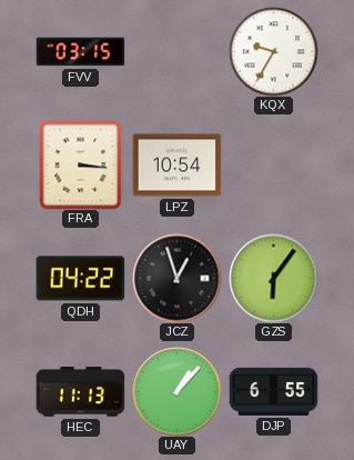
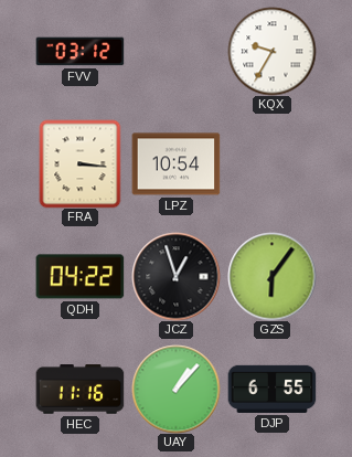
FVV: 03:15 -> 03:12 (79, 52)
HEC: 11:13 -> 11:16 (79, 390)
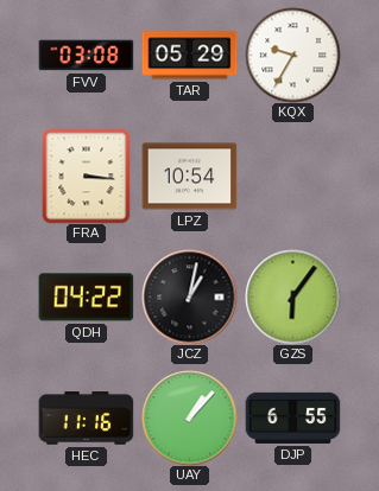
FVV: 03:12 -> 03:08 (86, 56)
TAR: none -> 05:29 (189, 56)
JCZ: 12:57 -> 1:02 (189, 296)
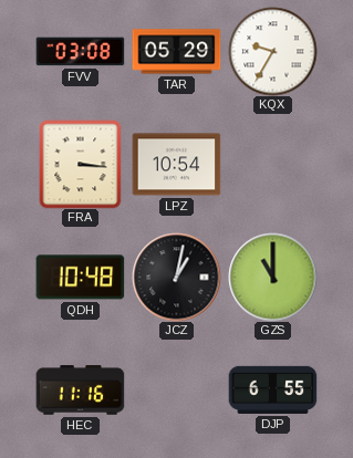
QDH: 04:22 -> 10:48 (80, 278)
GZS: 6:06 -> 11:00 (272, 277)
UAY: 1:07 -> none (189, 417)
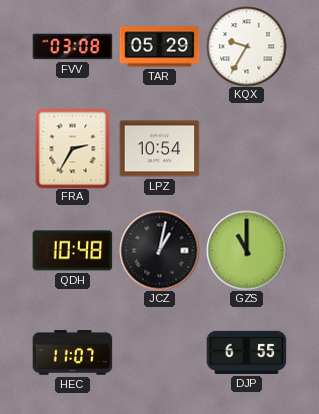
FRA: 3:16 -> 2:35 (73, 148)
HEC: 11:16 -> 11:07 (72, 353)
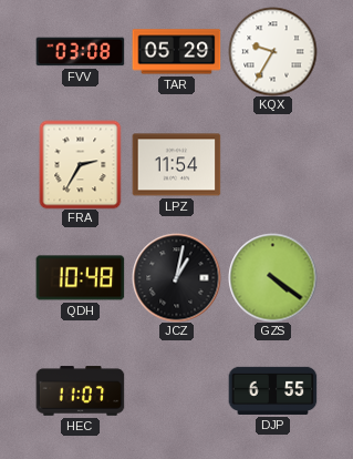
LPZ: 10:54 -> 11:54 (176, 165)
GZS: 11:00 -> 4:21 (272, 277)
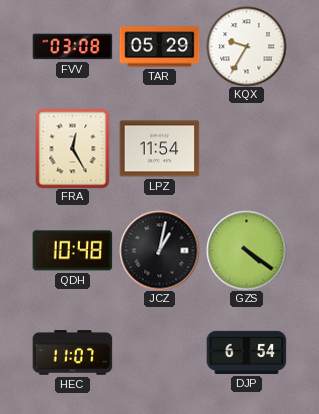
FRA: 2:35 -> 12:25 (73, 148)
DJP: 6:55 -> 6:54 (246, 352)
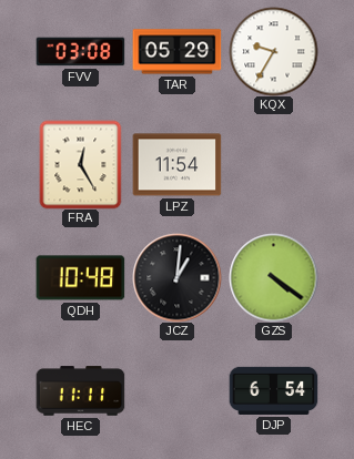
JCZ: 1:02 -> 1:01 (176, 277)
HEC: 11:07 -> 11:11 (80, 391)
